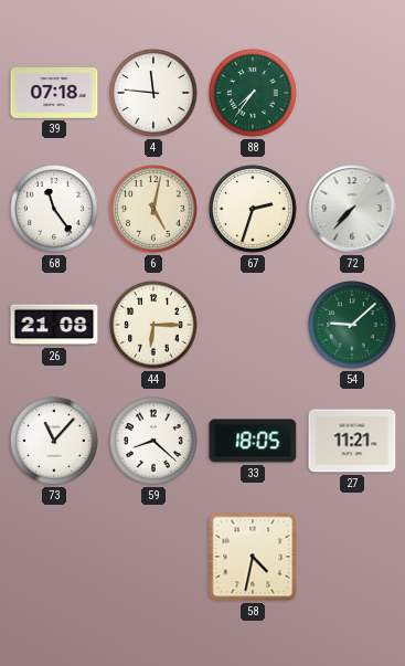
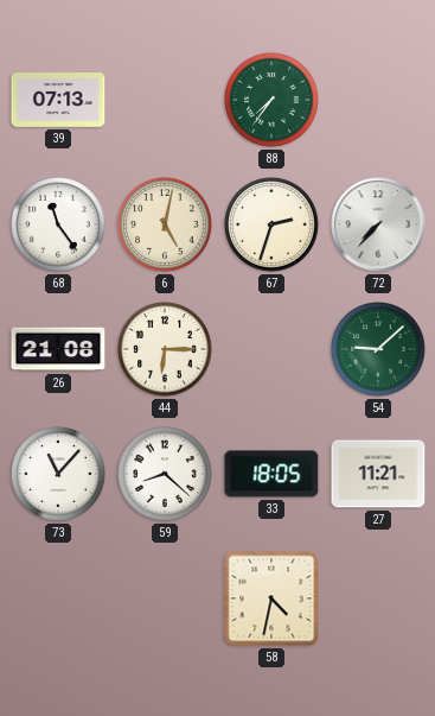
39: 07:18 -> 07:13 (58, 101)
4: 11:46 -> none (153, 93)
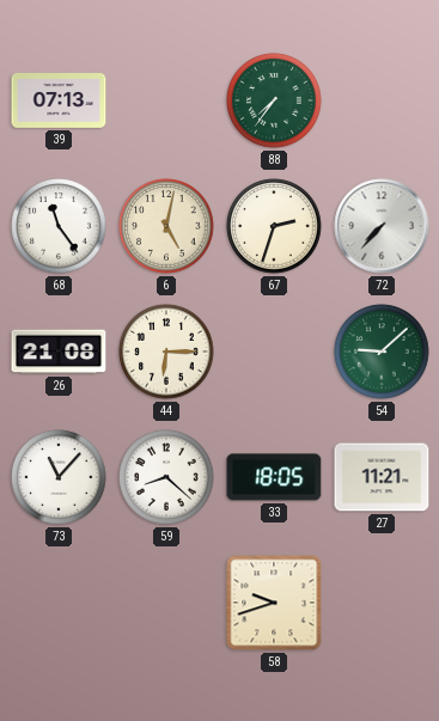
58: 4:32 -> 9:42 (274, 603)
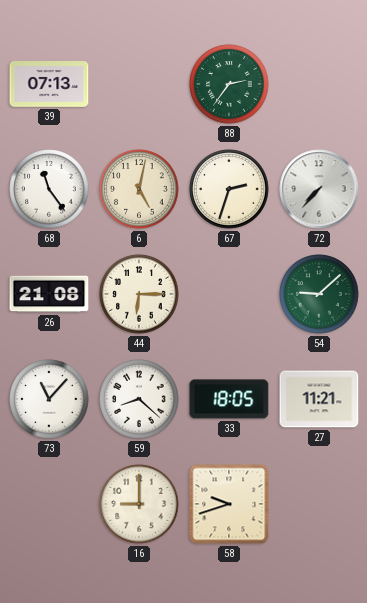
88: 7:36 -> 2:36 (229, 84)
16: none -> 9:00 (139, 504)
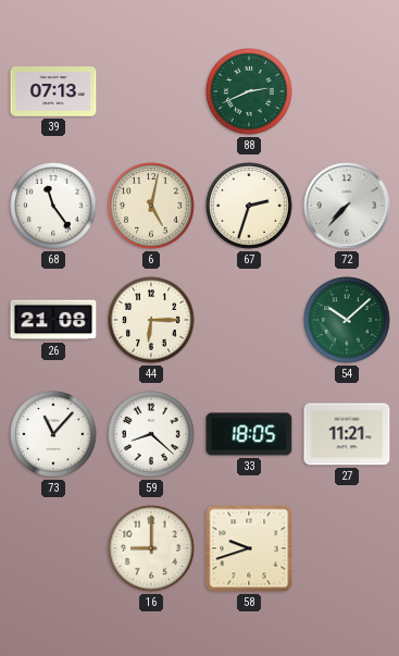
88: 2:36 -> 2:41 (249, 91)
54: 9:08 -> 10:08 (347, 320)
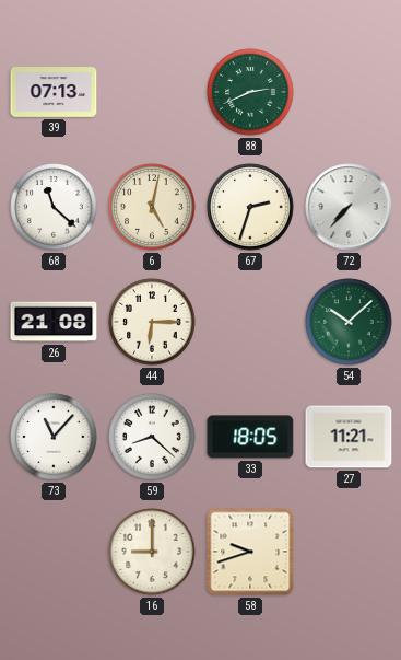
68: 11:24 -> 11:22 (54, 207)
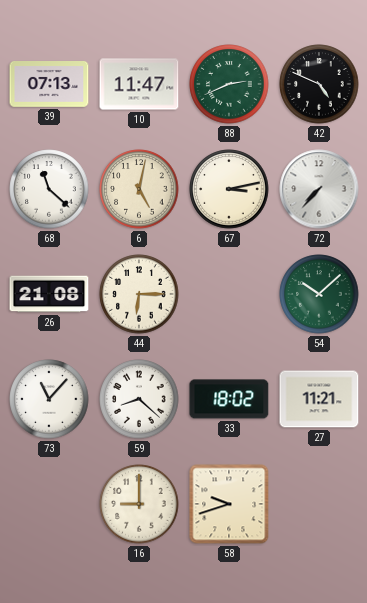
10: none -> 11:47 (139, 84)
42: none -> 4:49 (319, 84)
67: 2:33 -> 3:13 (229, 189)
33: 18:05 -> 18:02 (229, 399)
